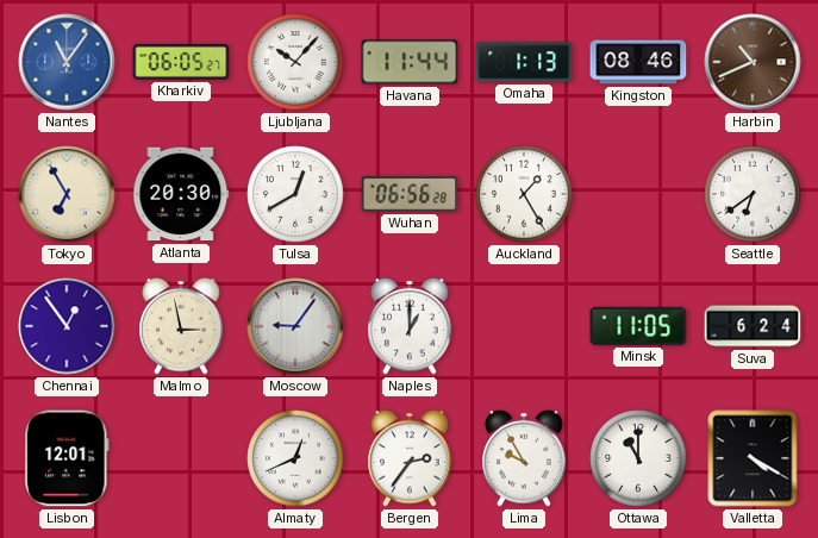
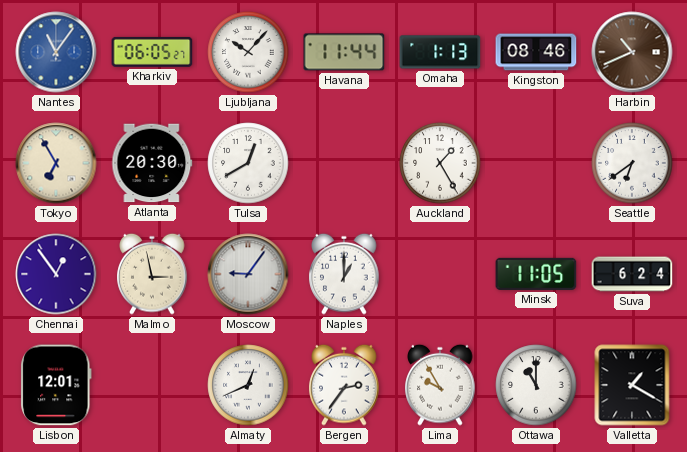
Wuhan: 06:56 -> none (410, 194)
Valletta: 4:20 -> 1:20 (632, 385)
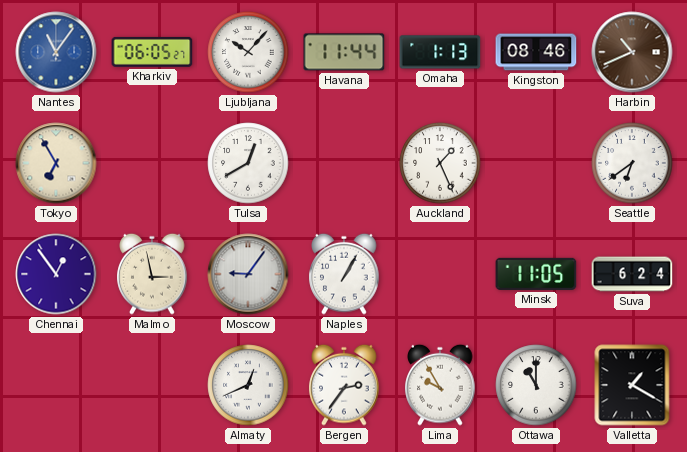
Atlanta: 20:30 -> none (152, 163)
Auckland: 1:25 -> 1:26 (440, 163)
Naples: 1:00 -> 1:05 (344, 274)
Lisbon: 12:01 -> none (56, 385)
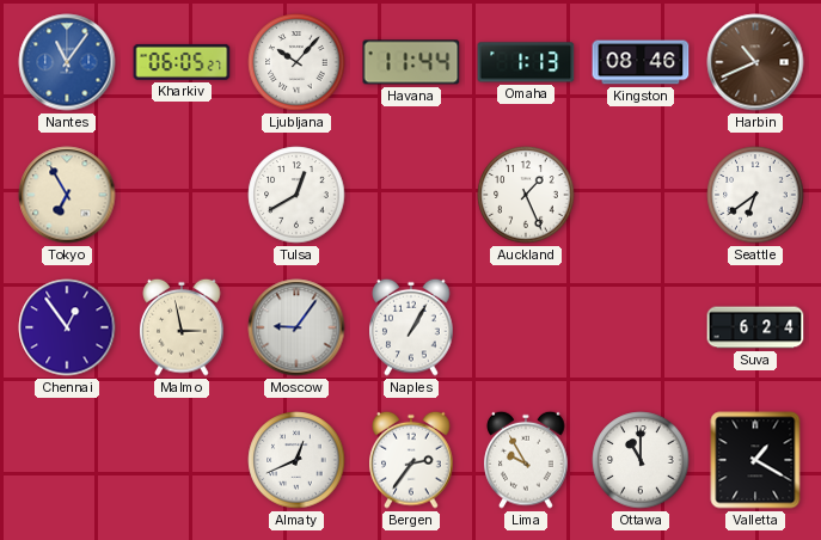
Minsk: 11:05 -> none (536, 274)
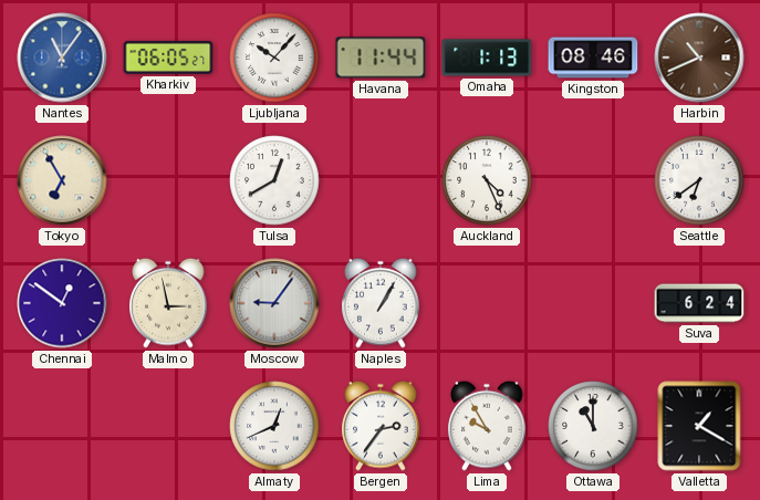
Auckland: 1:26 -> 4:26 (487, 180)
Chennai: 12:54 -> 12:51 (62, 303)
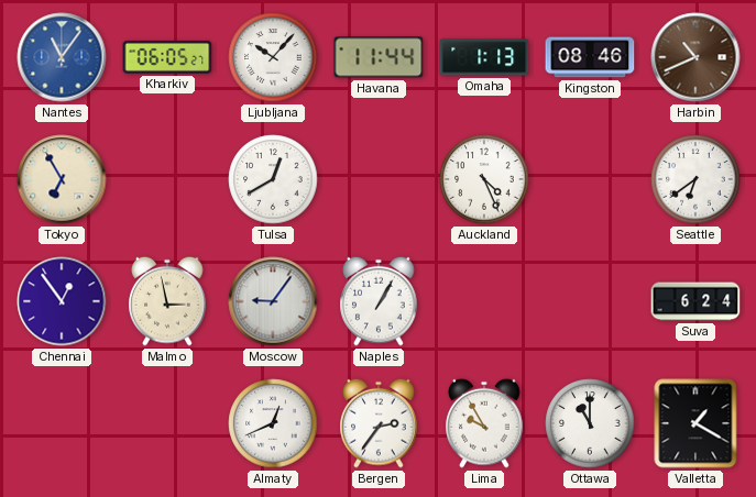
Chennai: 12:51 -> 12:54 (62, 301)
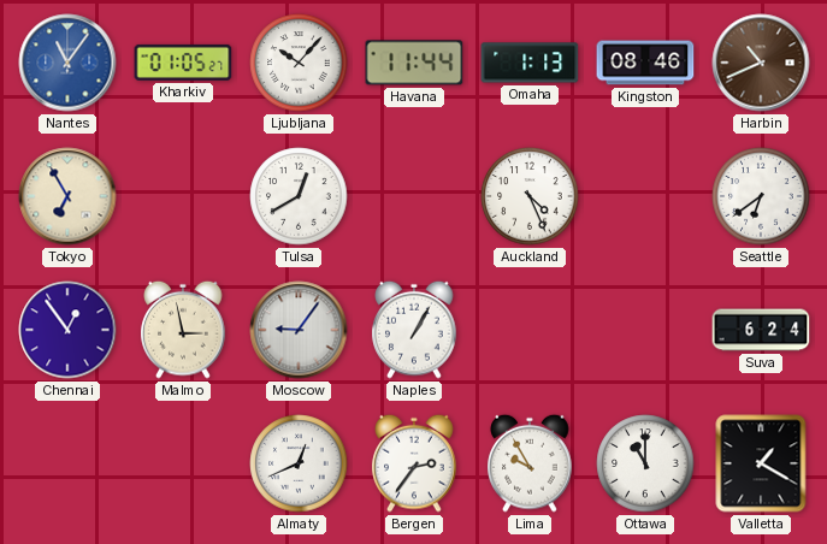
Kharkiv: 06:05 -> 01:05 (183, 63)
